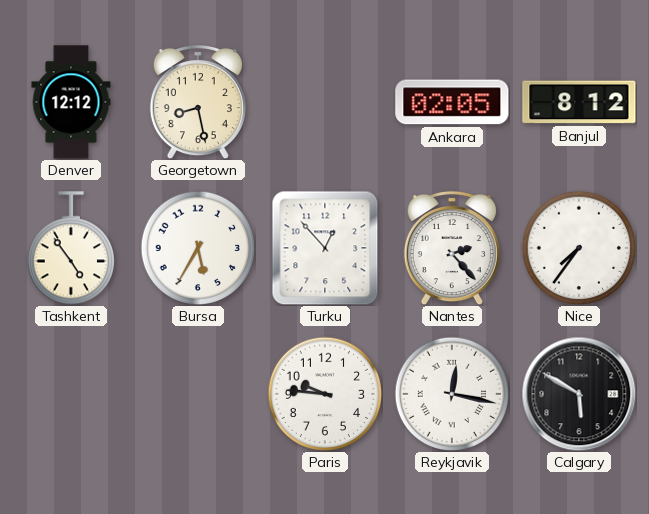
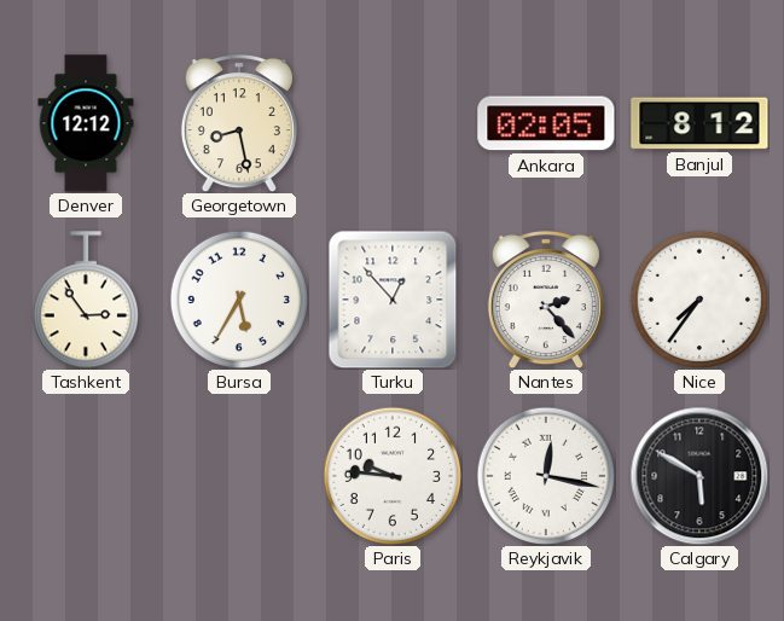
Tashkent: 4:54 -> 2:54 (86, 300)
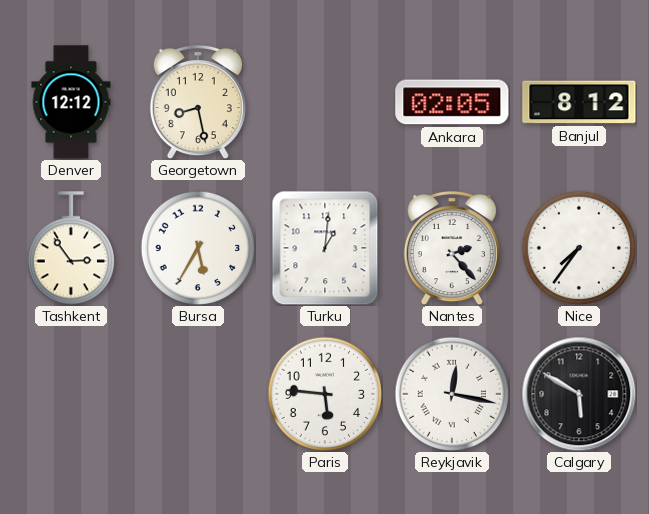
Turku: 12:53 -> 1:01 (325, 248)
Paris: 9:46 -> 5:46 (324, 393)
